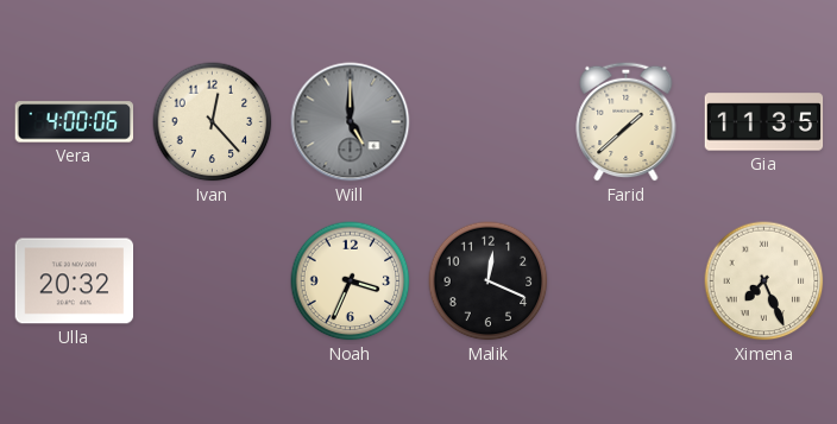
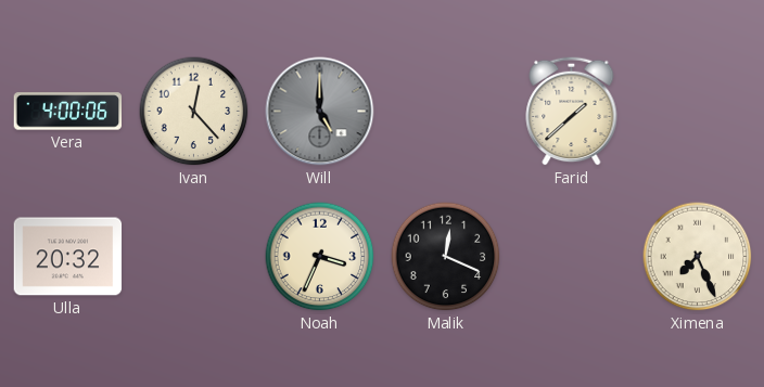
Gia: 11:35 -> none (764, 122)
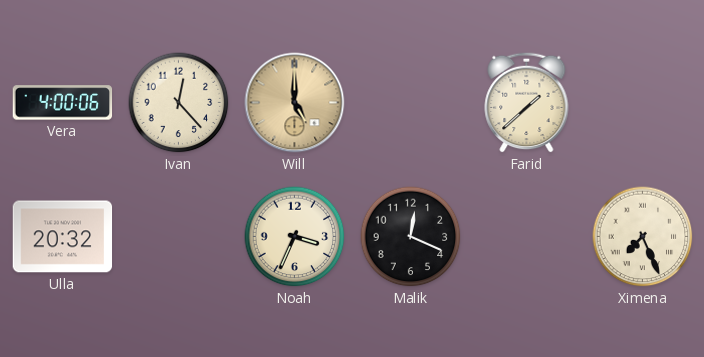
Will dial: grey -> champagne (295, 103)
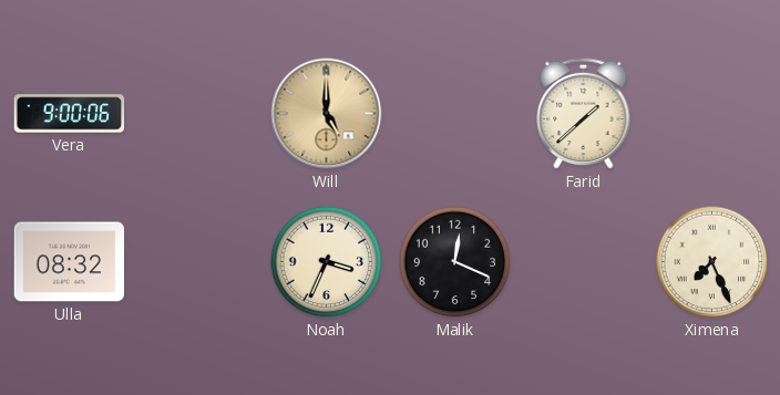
Vera: 4:00 -> 9:00 (70, 114)
Ivan: 12:23 -> none (179, 103)
Ulla: 20:32 -> 08:32 (70, 262)
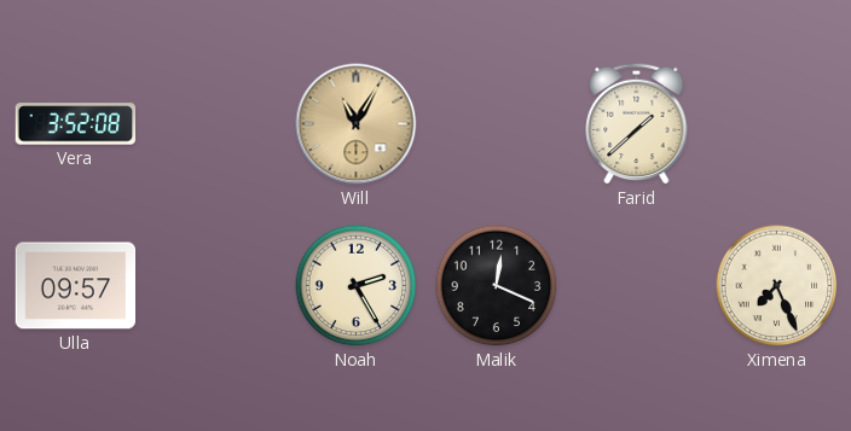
Vera: 9:00 -> 3:52 (76, 124)
Will: 5:00 -> 11:05 (357, 124)
Ulla: 08:32 -> 09:57 (76, 286)
Noah: 3:34 -> 2:25 (357, 286)
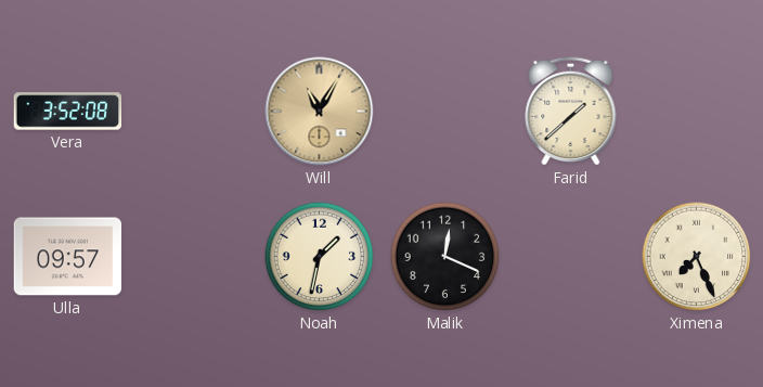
Noah: 2:25 -> 1:32 (320, 257)
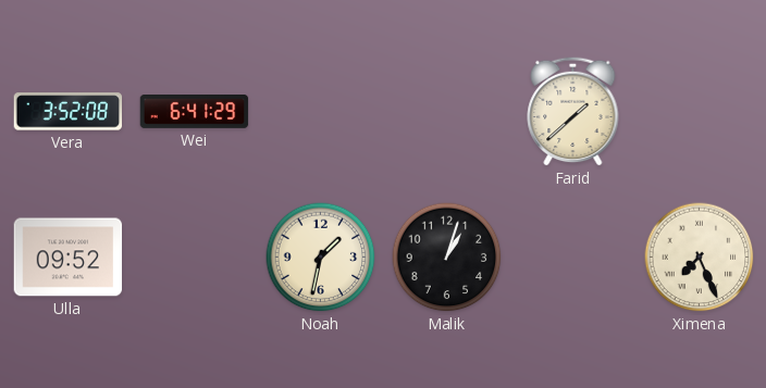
Wei: none -> 6:41 (195, 112)
Will: 11:05 -> none (320, 112)
Ulla: 09:57 -> 09:52 (69, 258)
Malik: 12:19 -> 1:03 (447, 258)
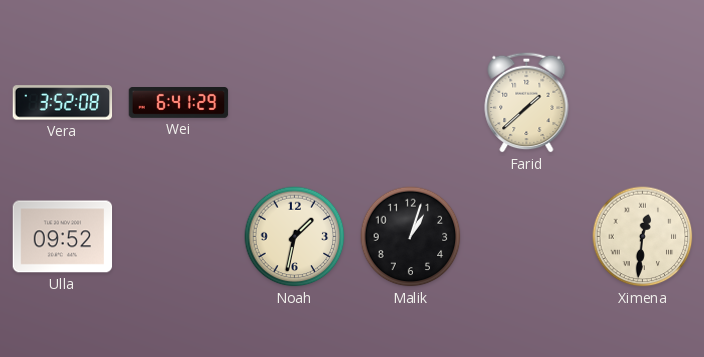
Ximena: 7:26 -> 12:31 (643, 237)
